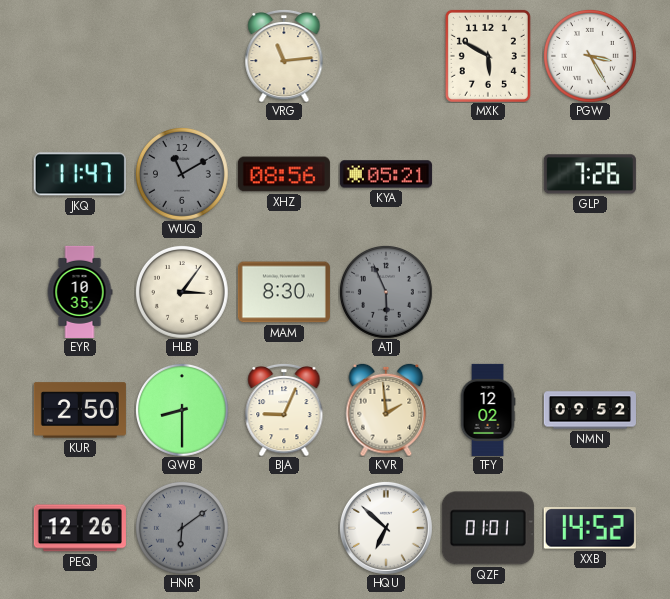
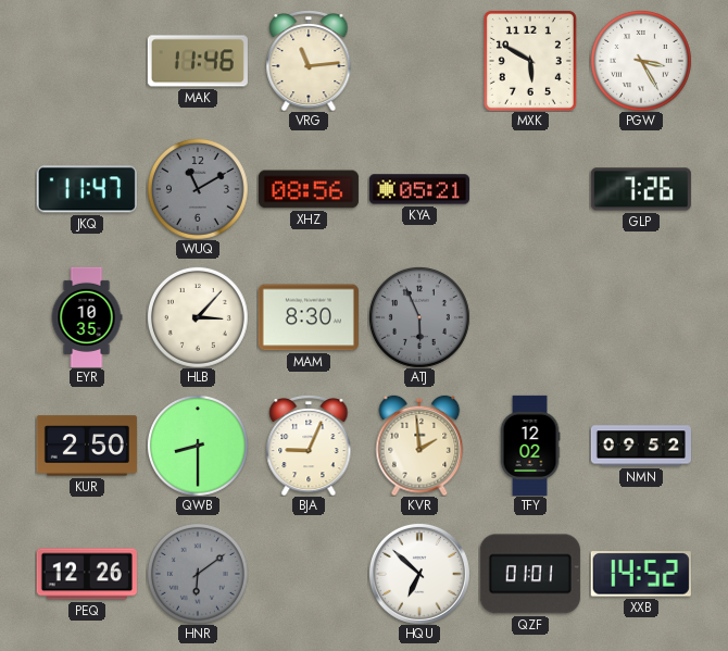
MAK: none -> 11:46 (198, 61)
HLB: 3:06 -> 3:07 (198, 317)
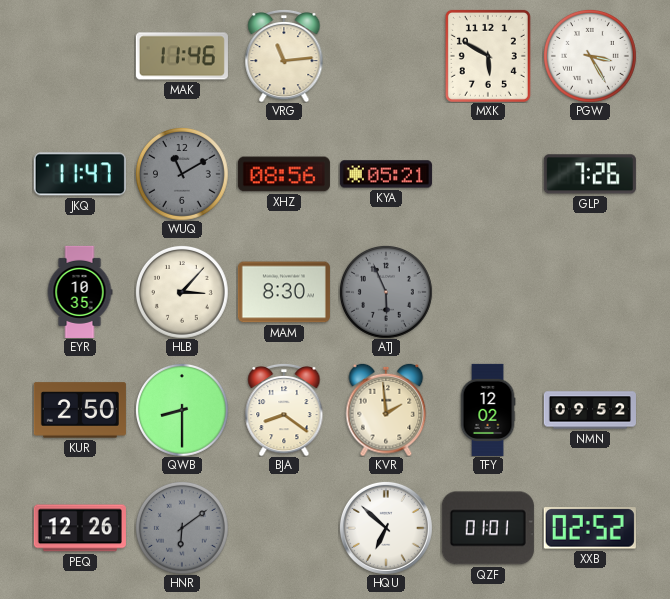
BJA: 9:04 -> 8:21 (284, 410)
XXB: 14:52 -> 02:52 (590, 528)
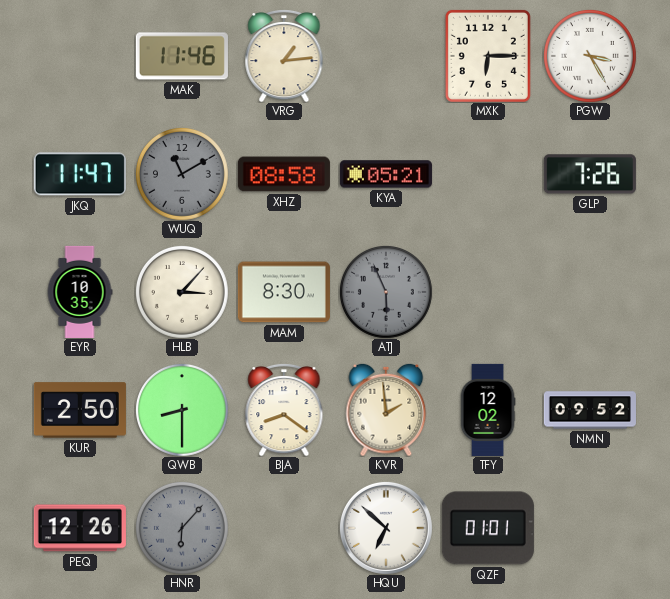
VRG: 11:14 -> 1:14 (284, 56)
MXK: 5:50 -> 6:15 (488, 56)
XHZ: 08:56 -> 08:58 (284, 174)
HNR: 6:09 -> 6:07 (182, 528)
XXB: 02:52 -> none (590, 528)
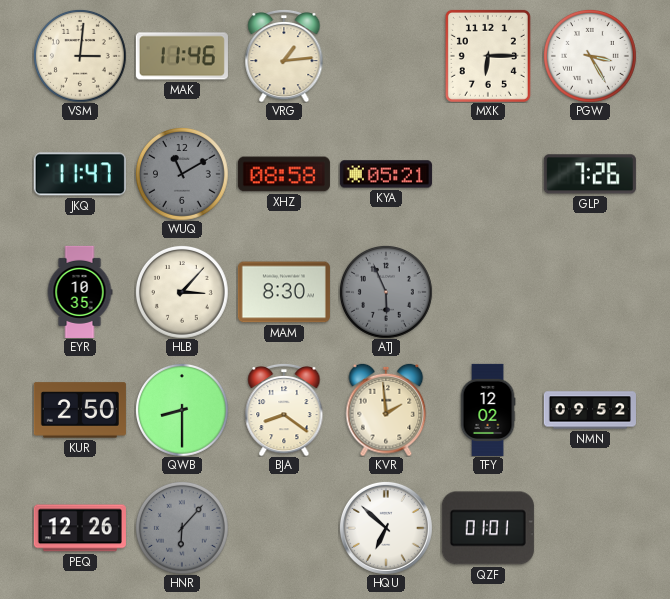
VSM: none -> 3:01 (80, 56)
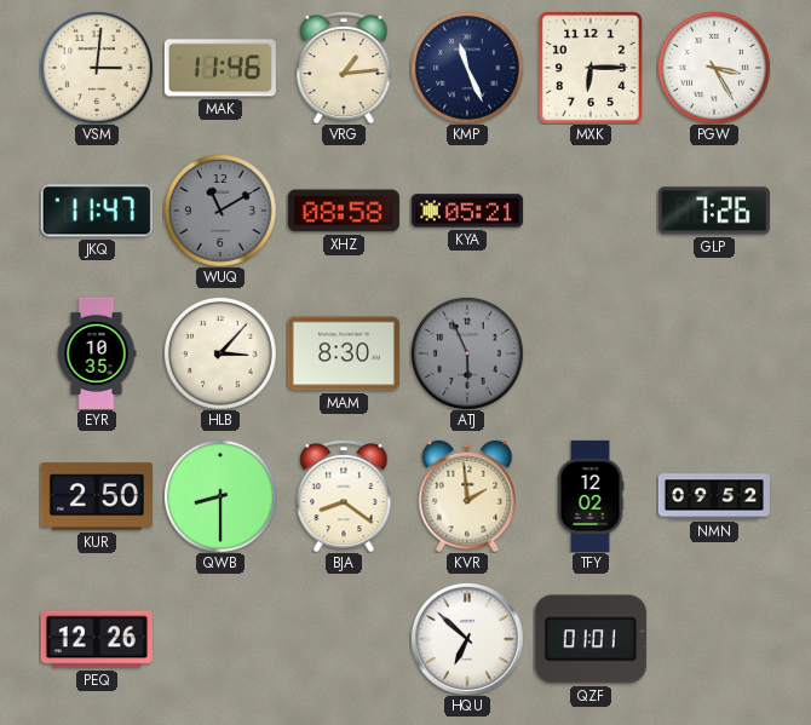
KMP: none -> 11:26 (467, 68)
HNR: 6:07 -> none (182, 528)
